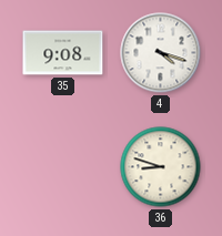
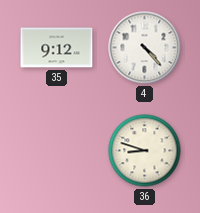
35: 9:08 -> 9:12 (57, 48)
4: 4:18 -> 4:23 (145, 48)
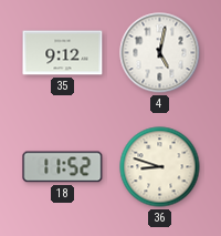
4: 4:23 -> 5:02 (160, 53)
18: none -> 11:52 (63, 167)
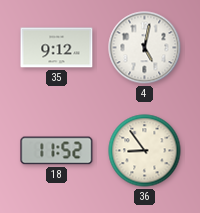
36: 8:48 -> 8:54 (145, 151)
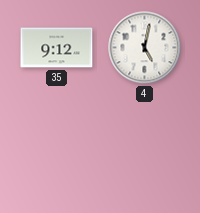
18: 11:52 -> none (57, 151)
36: 8:54 -> none (145, 151)
